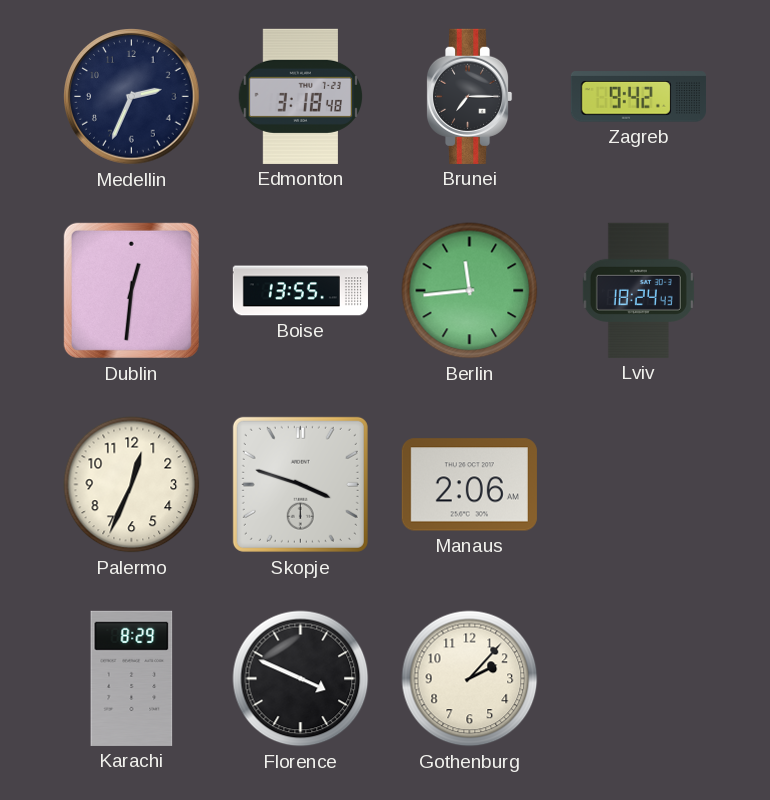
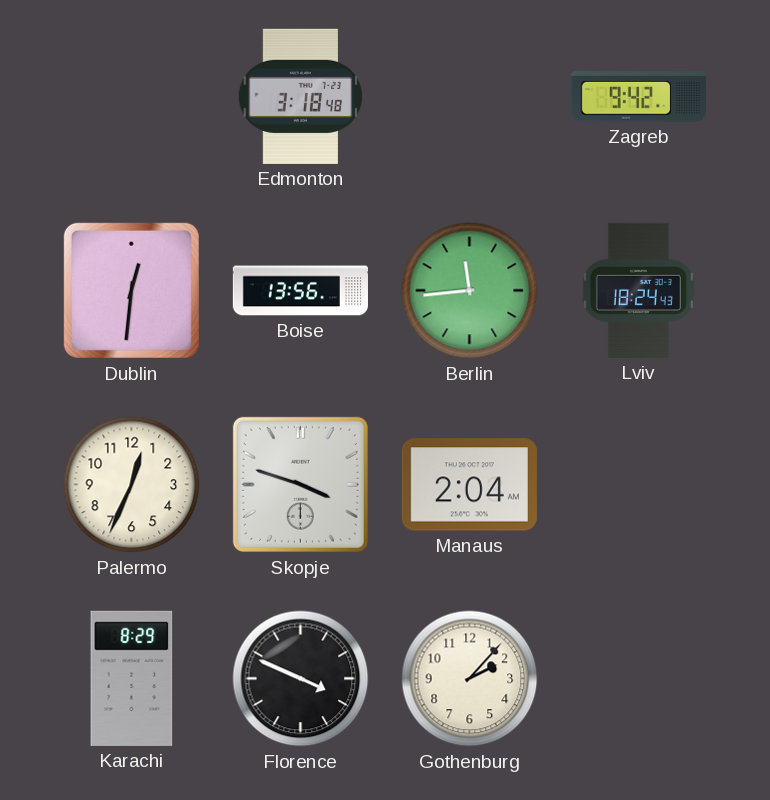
Medellin: 2:34 -> none (132, 97)
Brunei: 7:15 -> none (469, 96)
Boise: 13:55 -> 13:56 (300, 291)
Manaus: 2:06 -> 2:04 (469, 485)
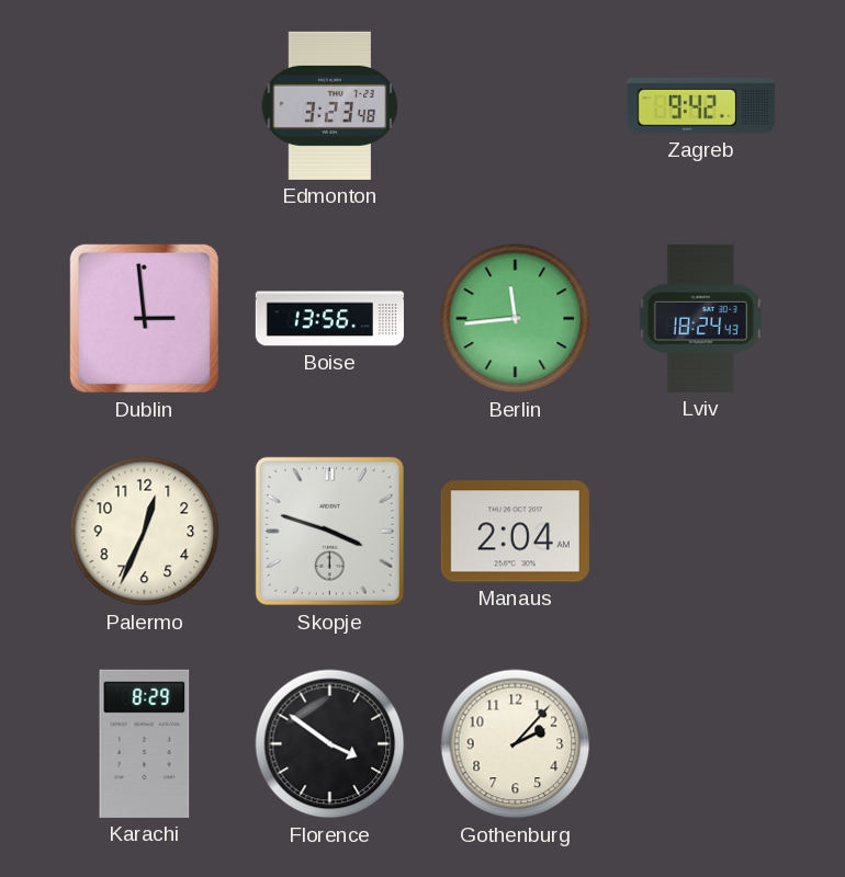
Edmonton: 3:18 -> 3:23 (330, 105)
Dublin: 12:31 -> 2:59 (144, 318)
Florence: 3:49 -> 3:51 (330, 744)
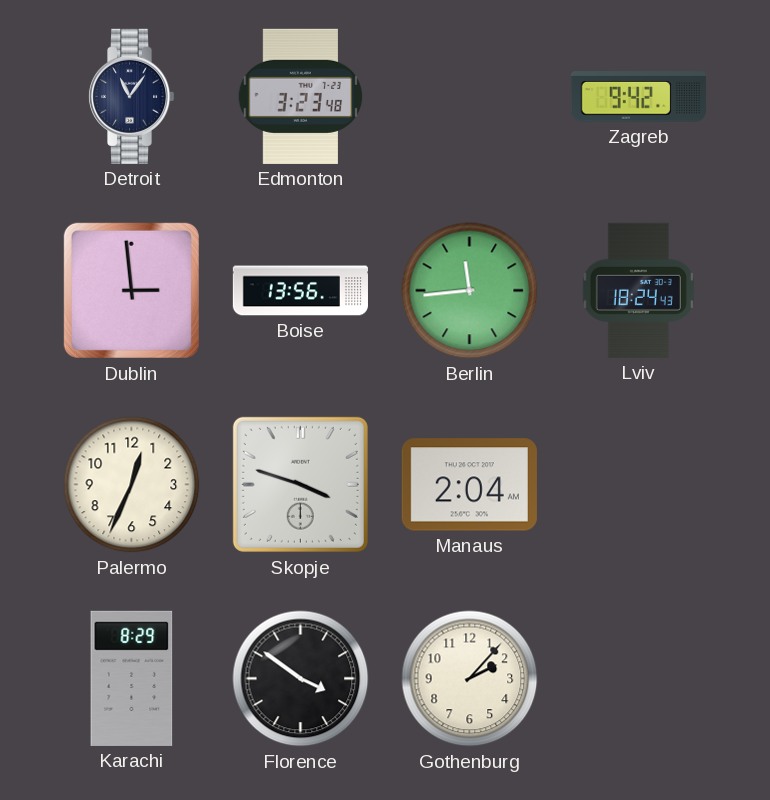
Detroit: none -> 11:06 (131, 96)
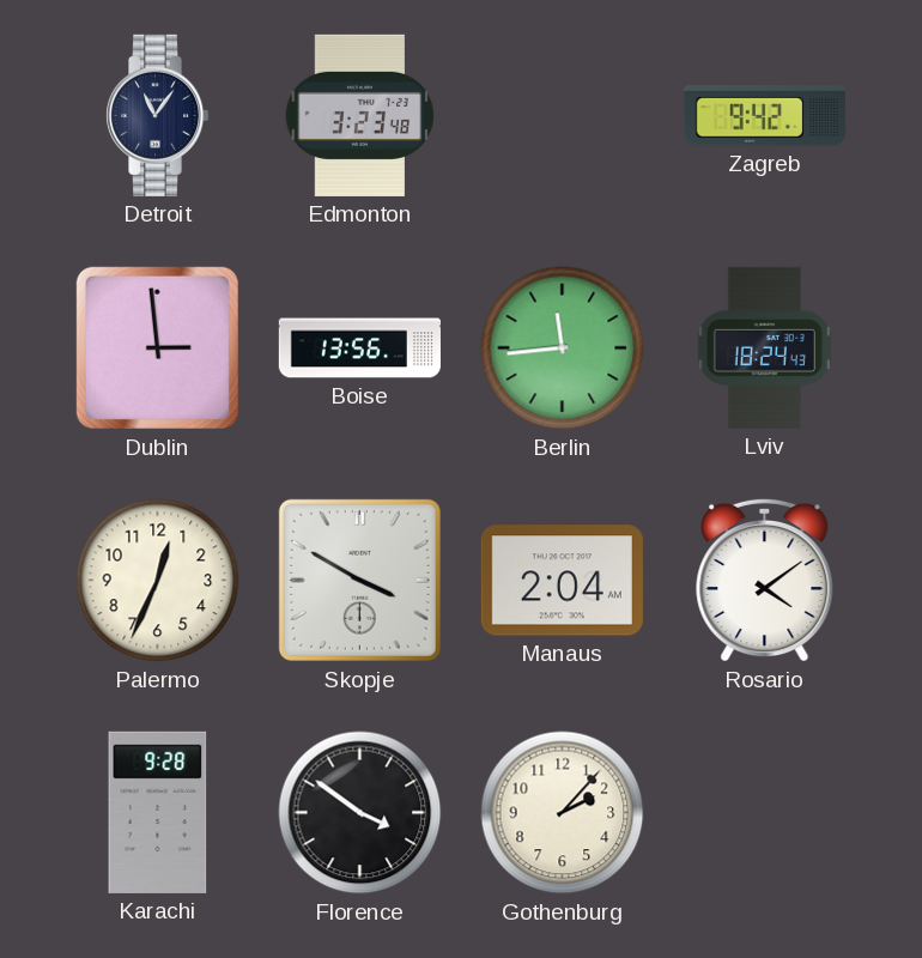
Skopje: 3:48 -> 3:50 (359, 580)
Rosario: none -> 4:09 (765, 580)
Karachi: 8:29 -> 9:28 (158, 812)
